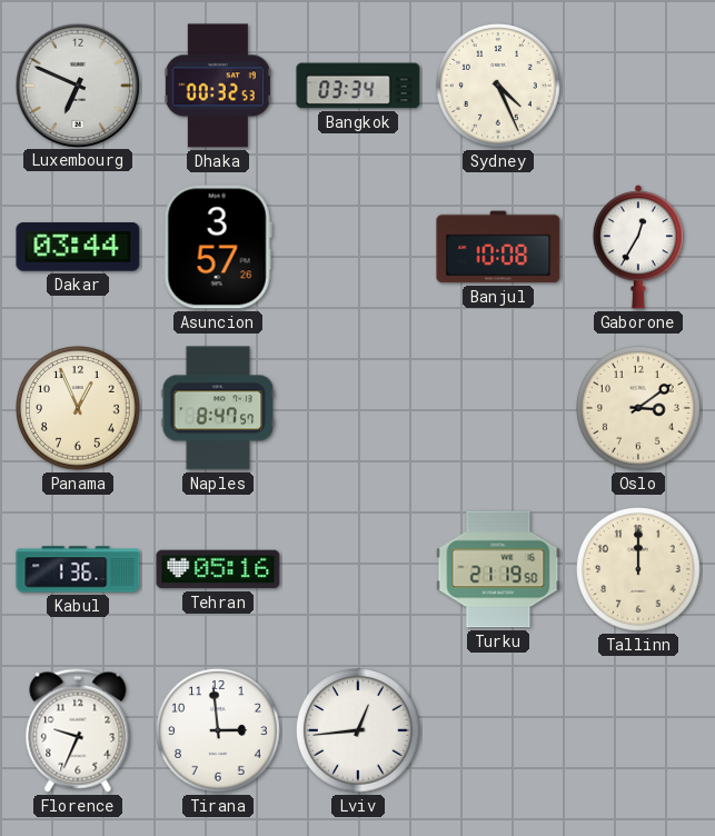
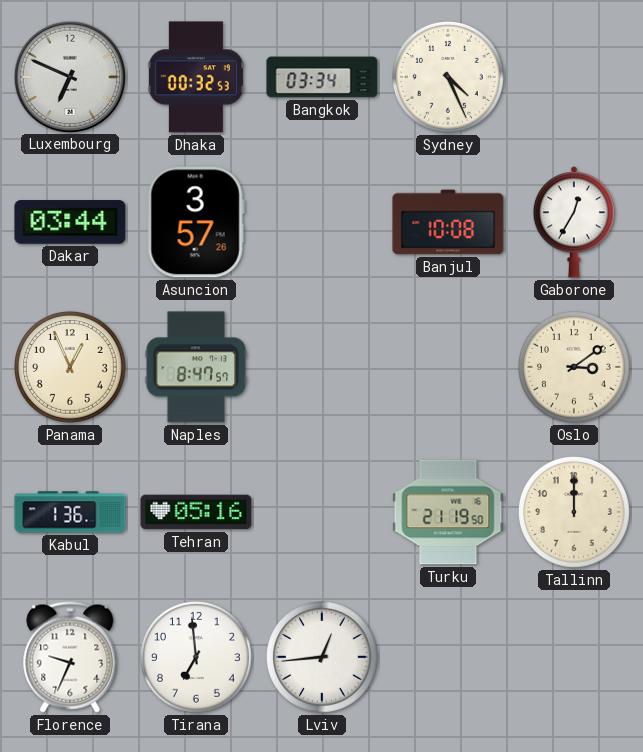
Tirana: 2:59 -> 6:59 (197, 658)
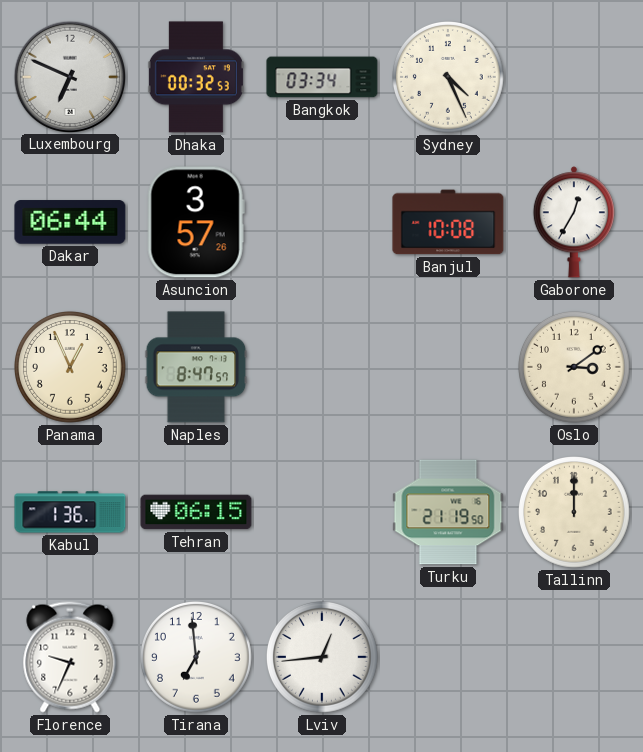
Dakar: 03:44 -> 06:44 (70, 222)
Tehran: 05:16 -> 06:15 (196, 512)
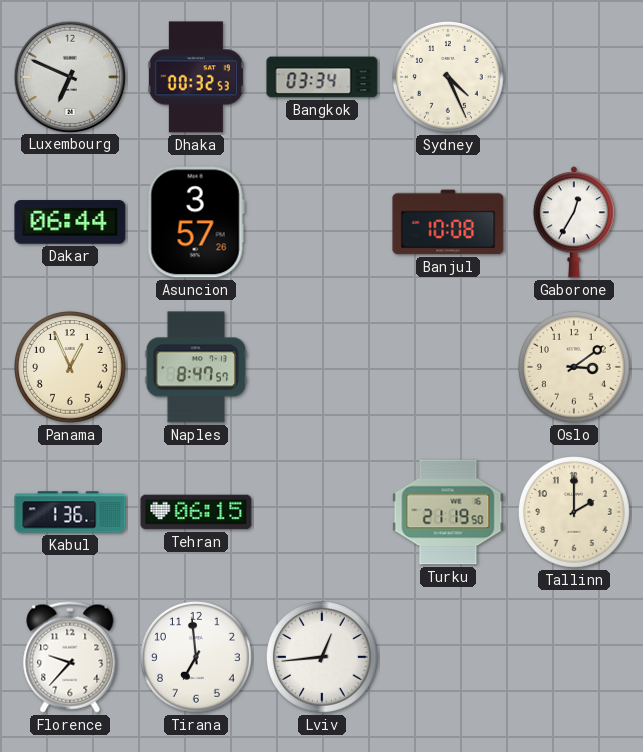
Tallinn: 12:00 -> 2:00 (575, 513)
Florence: 9:34 -> 9:37 (70, 657)
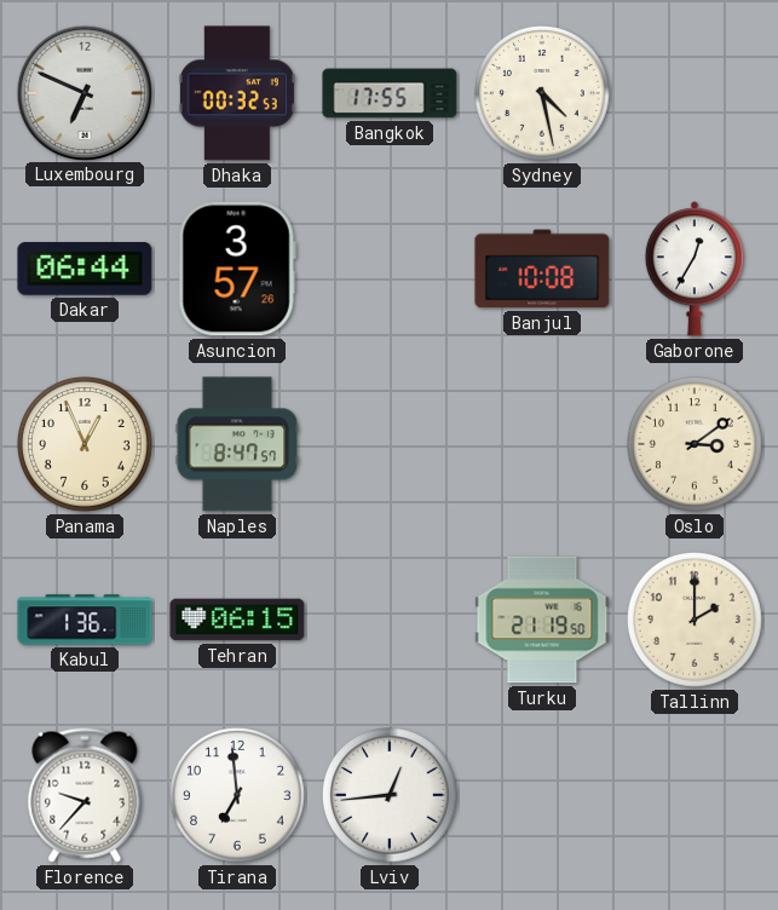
Bangkok: 03:34 -> 17:55 (390, 93)
Sydney: 4:26 -> 4:28 (543, 94)
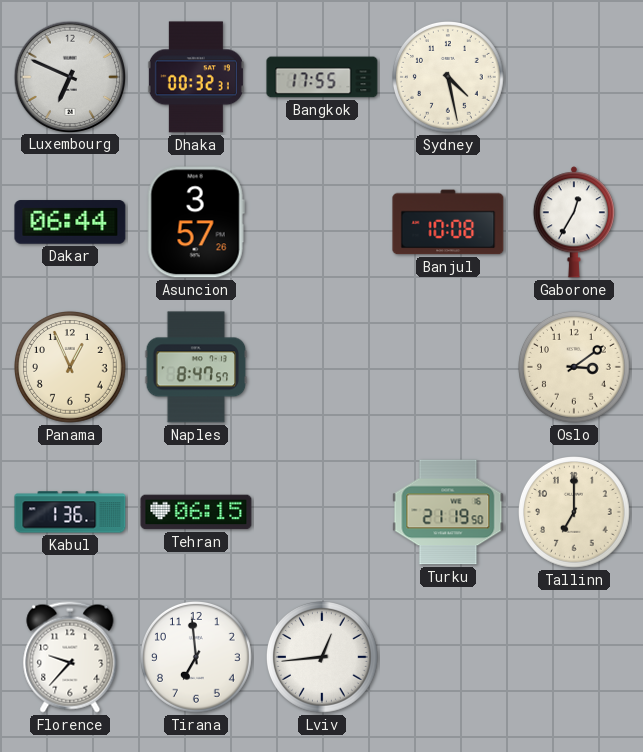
Dhaka: 00:32:53 -> 00:32:31 (196, 77)
Tallinn: 2:00 -> 7:00 (575, 513)
